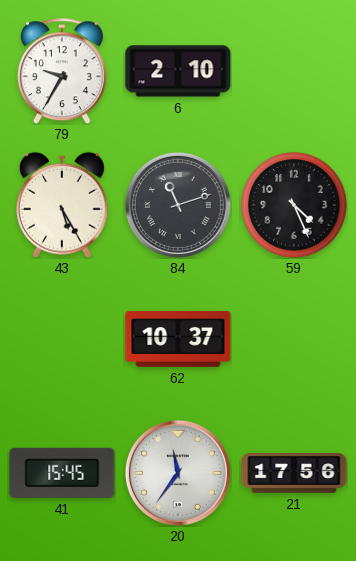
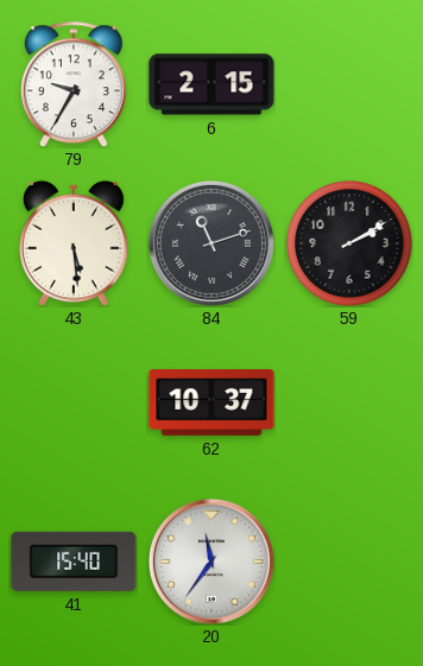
6: 2:10 -> 2:15 (211, 84)
43: 5:25 -> 5:29 (75, 243)
59: 4:26 -> 2:10 (349, 243)
41: 15:45 -> 15:40 (74, 562)
21: 17:56 -> none (294, 473)
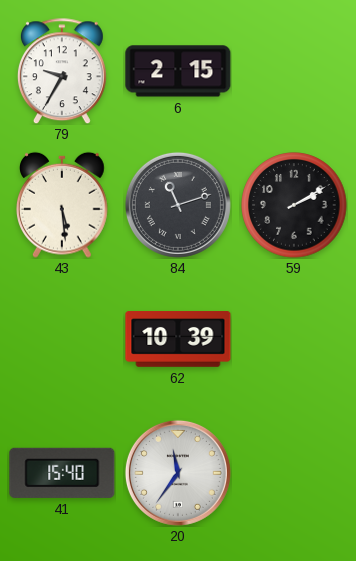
62: 10:37 -> 10:39 (178, 339)
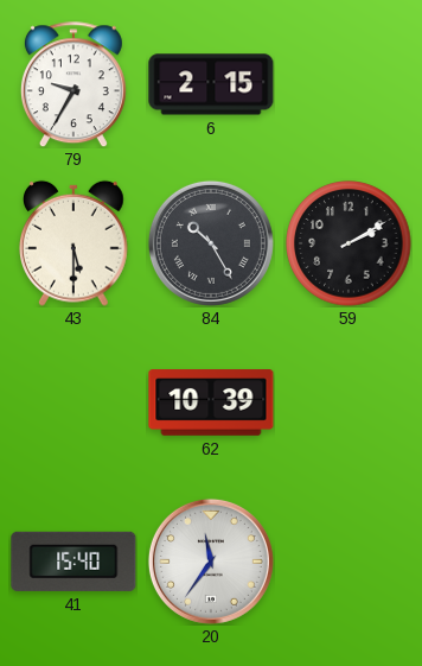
43: 5:29 -> 5:30 (75, 243)
84: 11:12 -> 10:25 (211, 243)
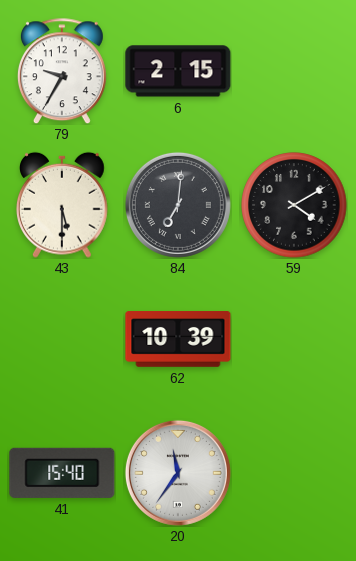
84: 10:25 -> 7:01 (178, 205)
59: 2:10 -> 4:10 (294, 205)
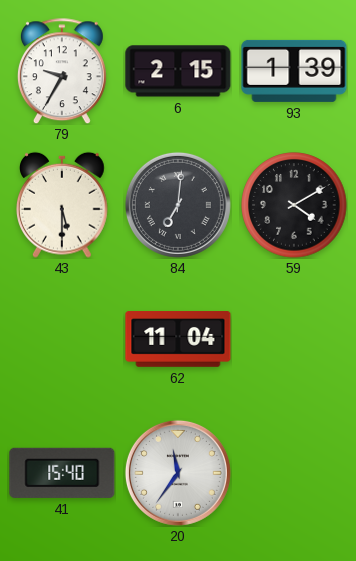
93: none -> 1:39 (294, 71)
62: 10:39 -> 11:04 (178, 339)
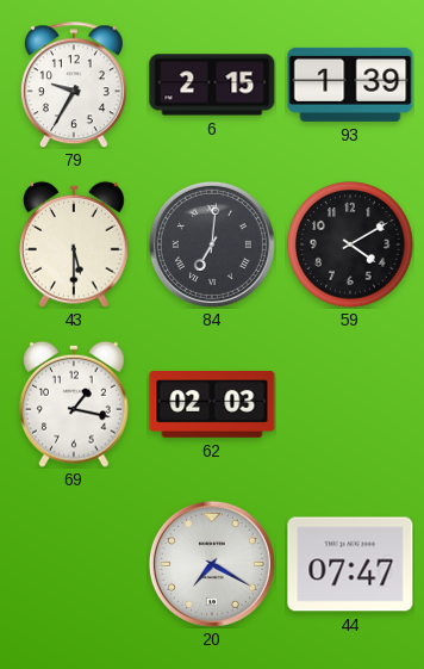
69: none -> 1:17 (75, 404)
62: 11:04 -> 02:03 (212, 404)
41: 15:40 -> none (62, 473)
20: 11:36 -> 7:20 (212, 564)
44: none -> 07:47 (350, 564)
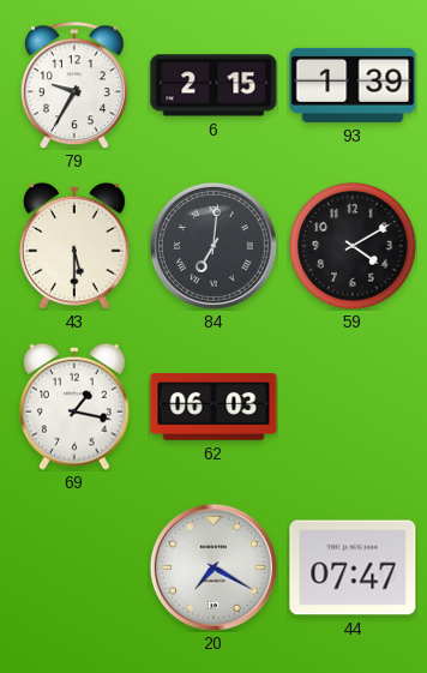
62: 02:03 -> 06:03 (213, 407)
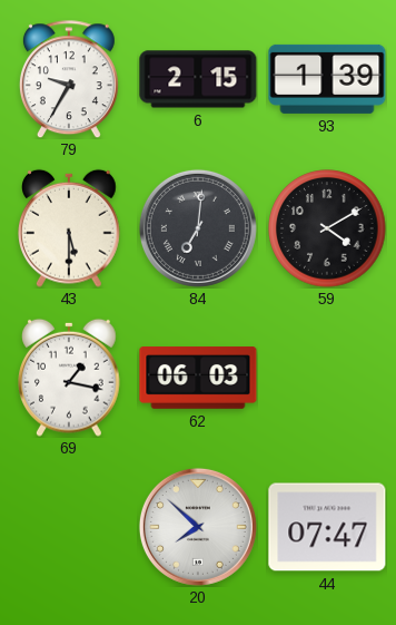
20: 7:20 -> 7:52 (198, 527)
